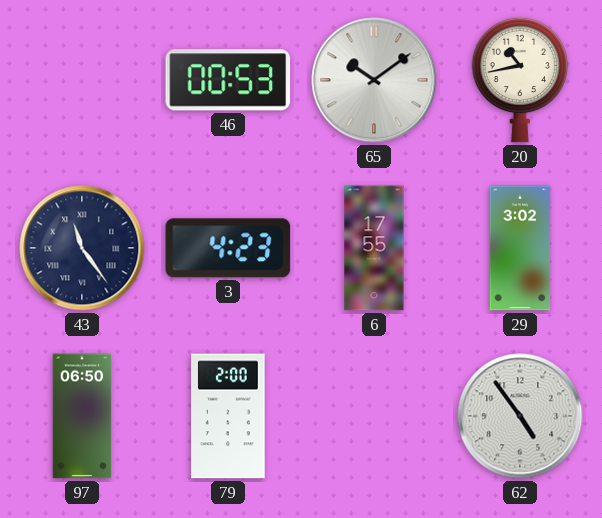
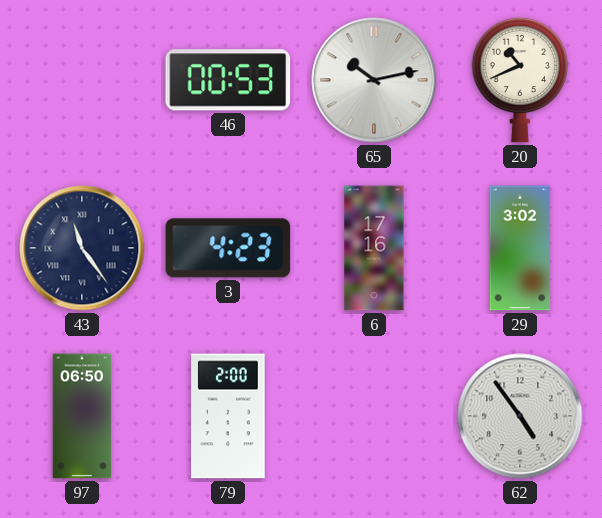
65: 10:09 -> 10:13 (374, 80)
20: 10:43 -> 10:41 (520, 80)
6: 17:55 -> 17:16 (374, 248)
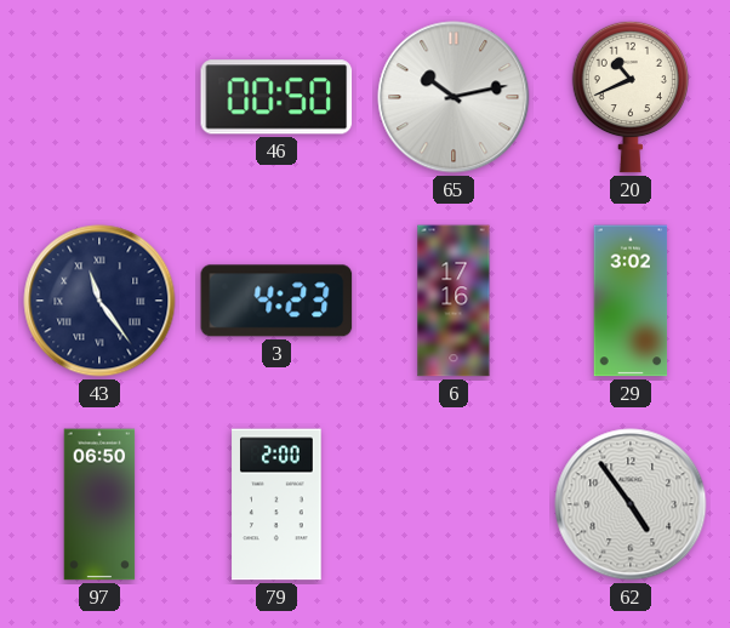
46: 00:53 -> 00:50 (276, 97)
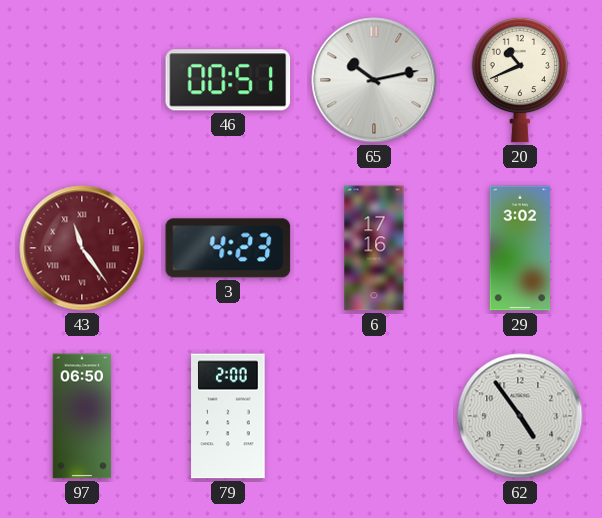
46: 00:50 -> 00:51 (228, 80)
43 dial: navy -> burgundy (82, 248)
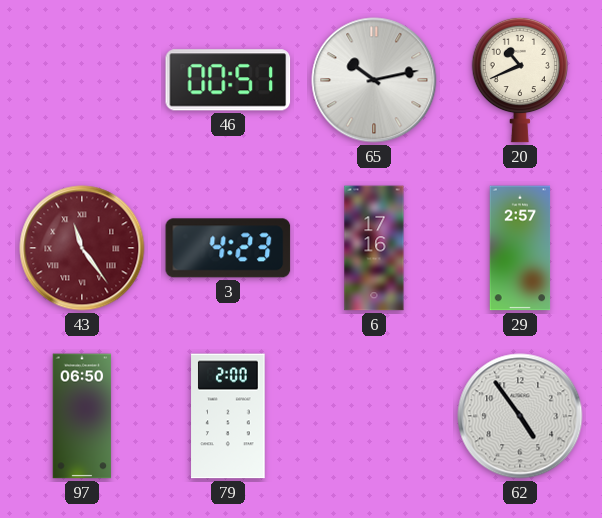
29: 3:02 -> 2:57 (520, 248)
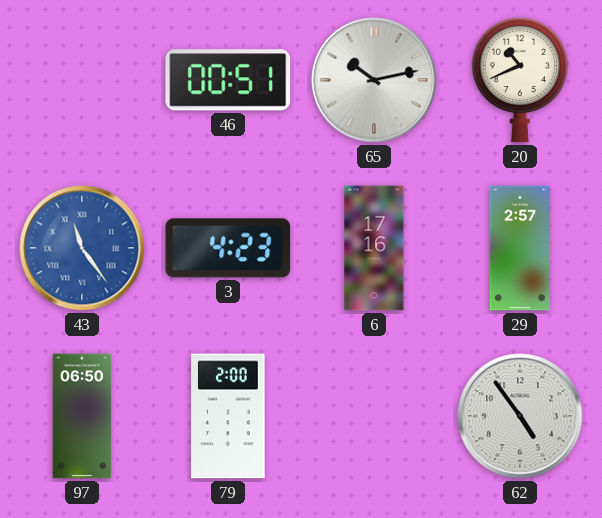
43 dial: burgundy -> blue (82, 248)
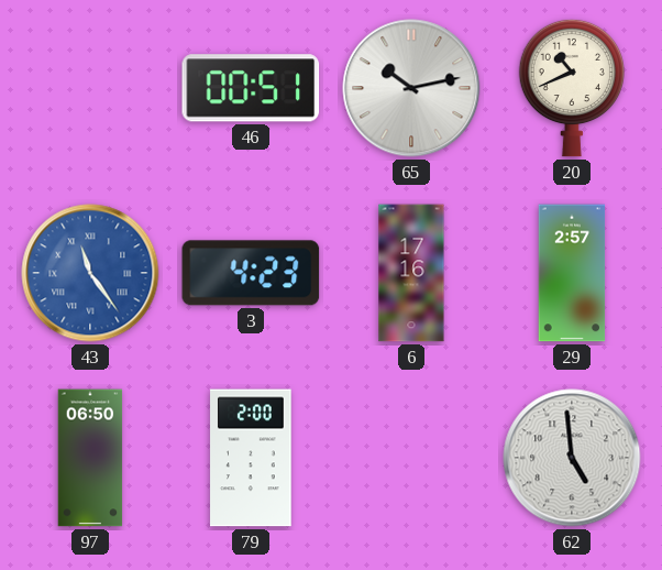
62: 4:54 -> 4:59 (572, 458)
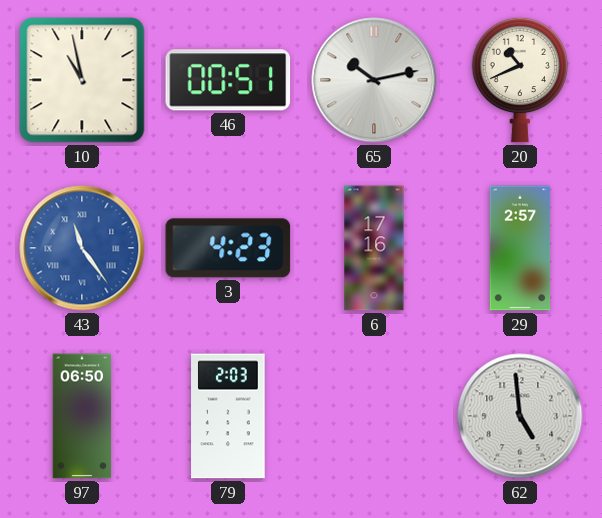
10: none -> 10:58 (82, 80)
79: 2:00 -> 2:03 (228, 416)
